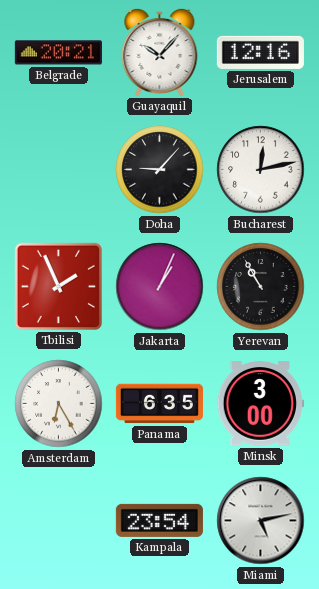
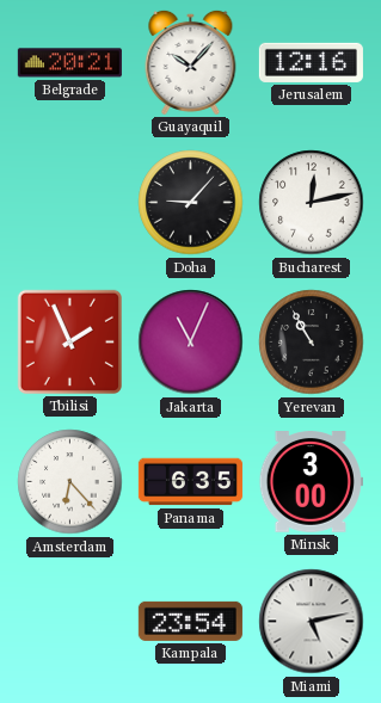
Jakarta: 1:04 -> 11:04 (191, 343)
Amsterdam: 6:25 -> 6:23 (70, 482)
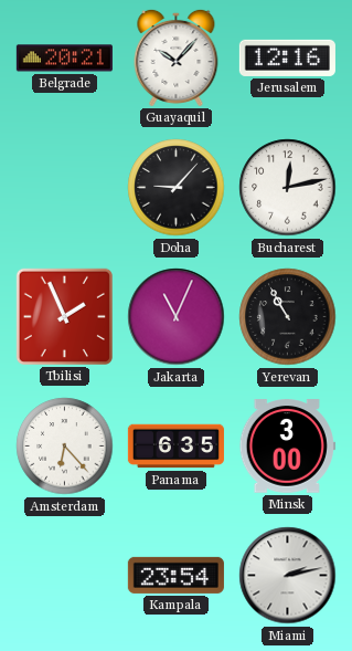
Miami: 5:13 -> 2:13 (288, 576)
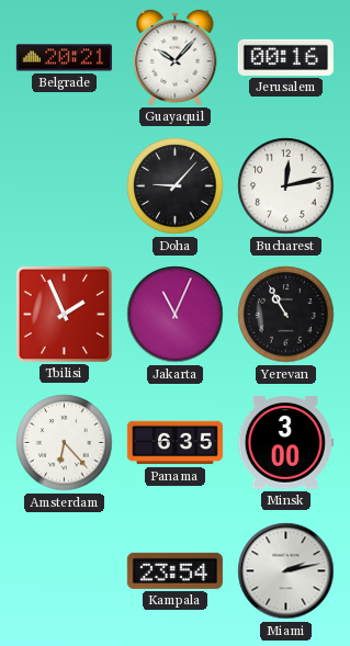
Jerusalem: 12:16 -> 00:16 (285, 57)
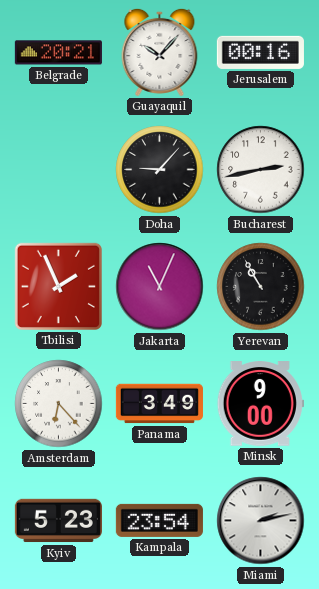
Bucharest: 12:13 -> 2:43 (261, 170)
Panama: 6:35 -> 3:49 (159, 404)
Minsk: 3:00 -> 9:00 (260, 404)
Kyiv: none -> 5:23 (58, 521)
